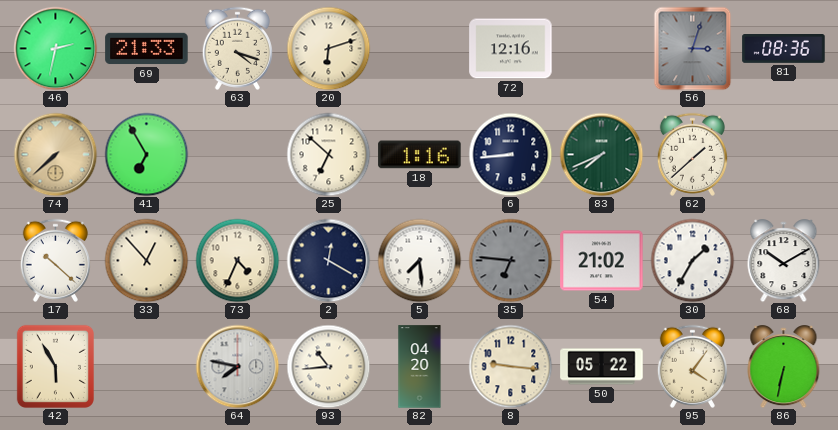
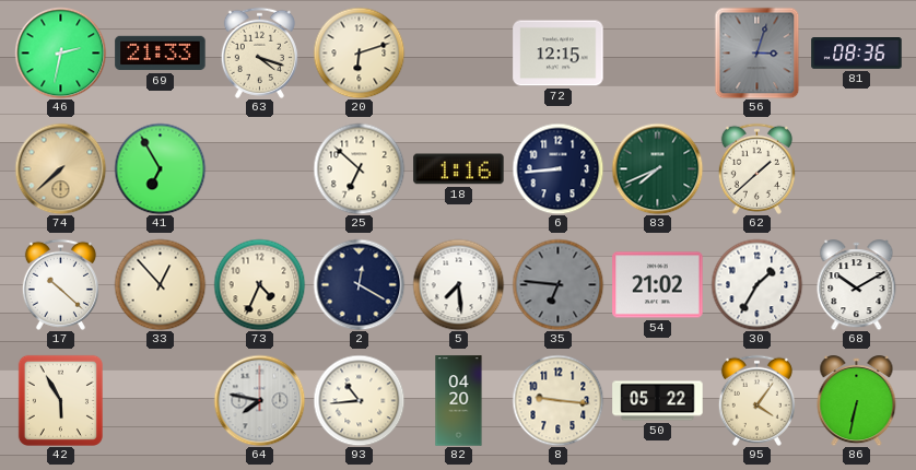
72: 12:16 -> 12:15 (559, 54)
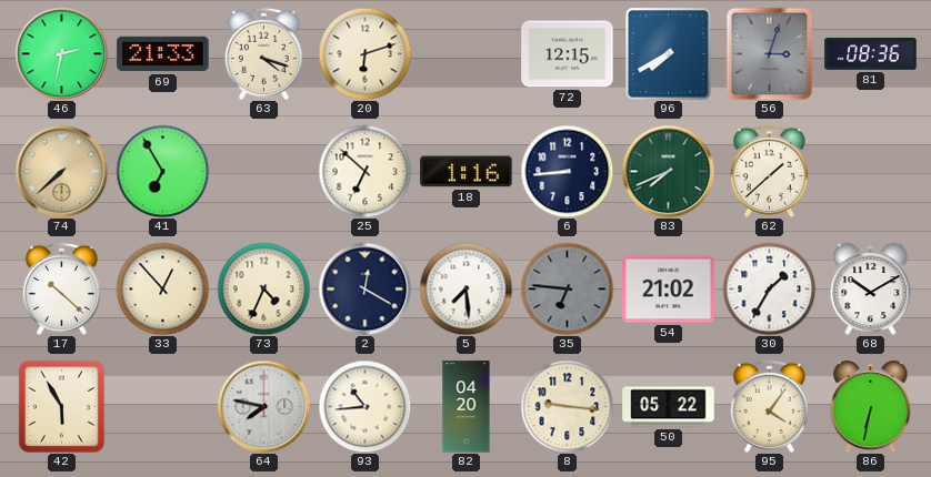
96: none -> 7:40 (669, 54)
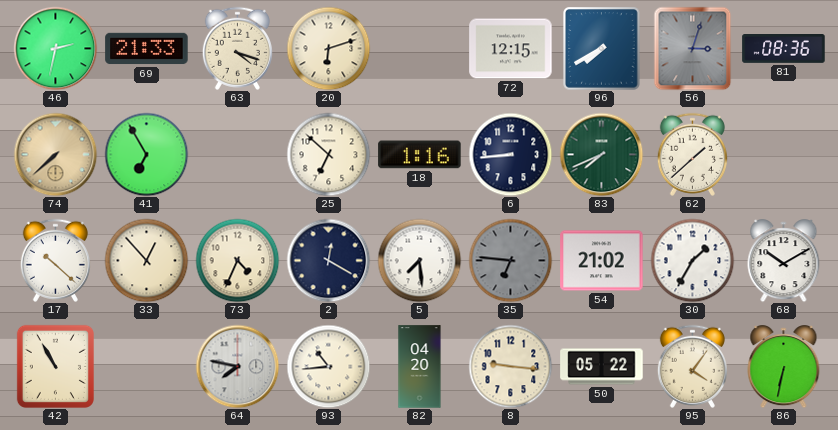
42: 5:55 -> 10:55 (55, 366)
